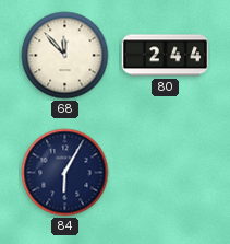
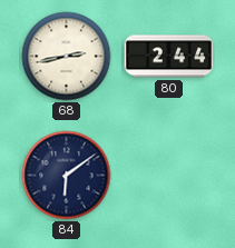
68: 11:53 -> 2:43 (67, 57)
84: 6:05 -> 6:09 (67, 176)
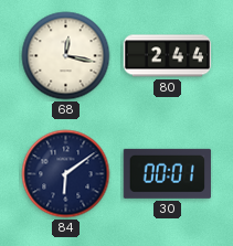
68: 2:43 -> 12:17 (66, 56)
30: none -> 00:01 (167, 173)
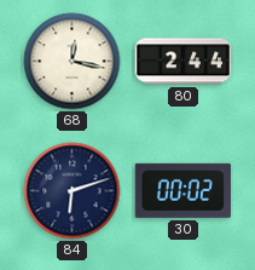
84: 6:09 -> 6:12 (73, 191)
30: 00:01 -> 00:02 (182, 190)
